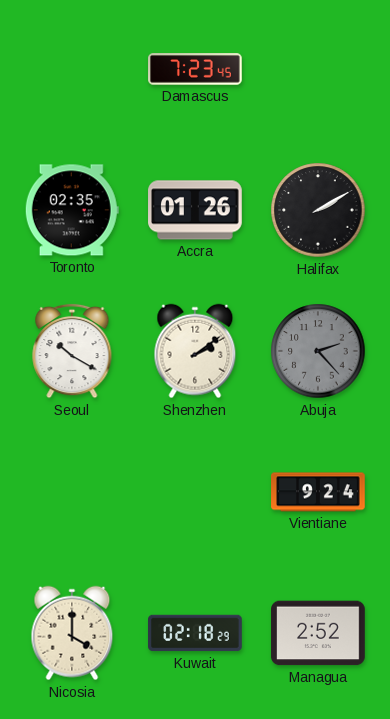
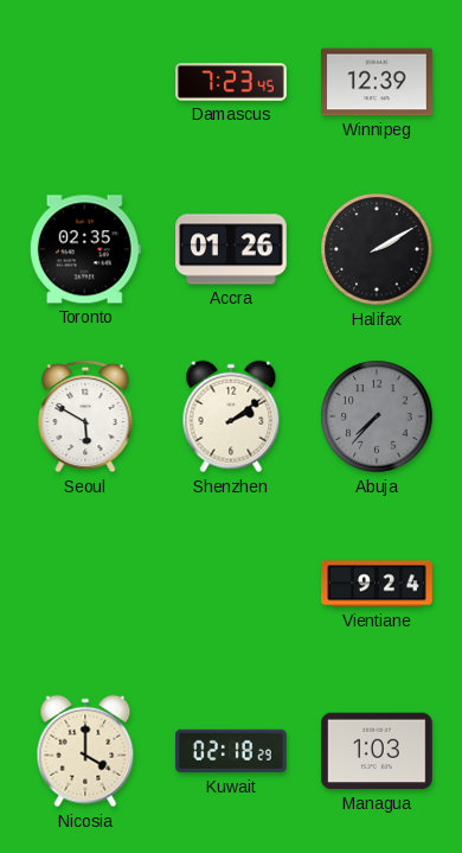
Winnipeg: none -> 12:39 (378, 82)
Seoul: 10:20 -> 5:50 (85, 416)
Abuja: 2:23 -> 7:37 (377, 416)
Managua: 2:52 -> 1:03 (377, 751)
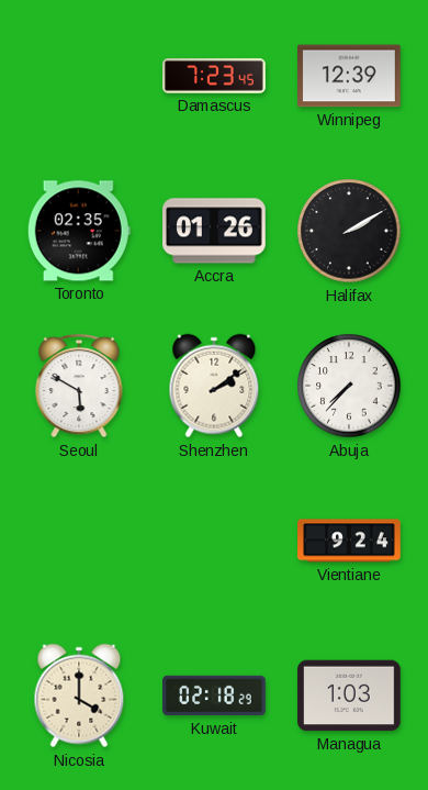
Abuja dial: grey -> white (349, 386)
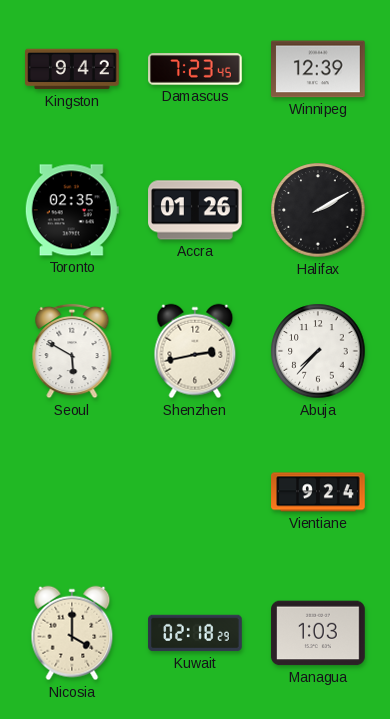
Kingston: none -> 9:42 (72, 69)
Shenzhen: 2:09 -> 2:43 (195, 351)
